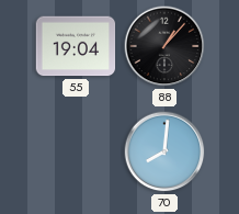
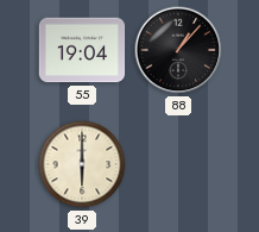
39: none -> 6:00 (82, 164)
70: 8:01 -> none (164, 151)
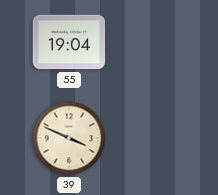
88: 1:07 -> none (178, 50)
39: 6:00 -> 3:49 (69, 138)
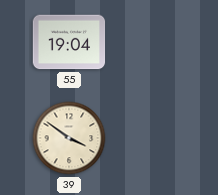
39: 3:49 -> 3:51 (69, 138)
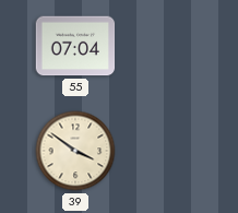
55: 19:04 -> 07:04 (75, 46)
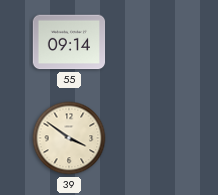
55: 07:04 -> 09:14 (69, 42)
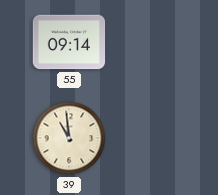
39: 3:51 -> 10:59 (69, 138)
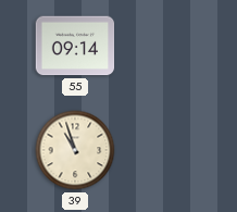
39: 10:59 -> 10:57 (75, 150)
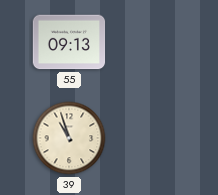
55: 09:14 -> 09:13 (69, 42)
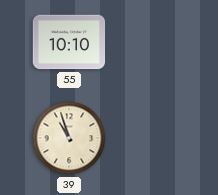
55: 09:13 -> 10:10 (69, 42)
